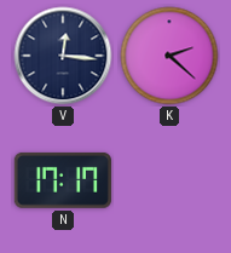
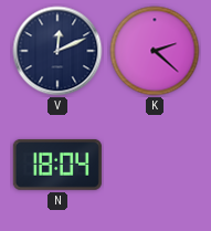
V: 12:16 -> 12:11 (57, 51)
N: 17:17 -> 18:04 (57, 165)
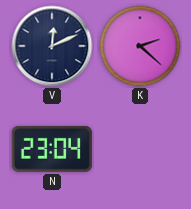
N: 18:04 -> 23:04 (52, 149)
